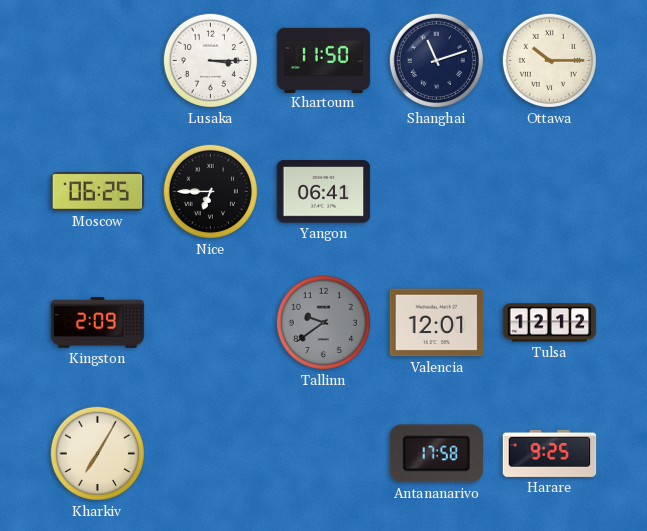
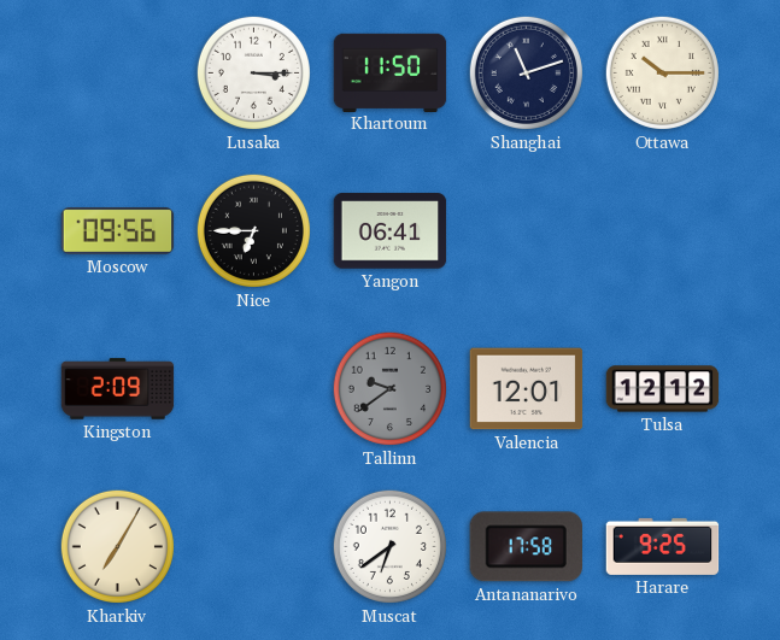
Moscow: 06:25 -> 09:56 (118, 231)
Muscat: none -> 6:39 (389, 546)
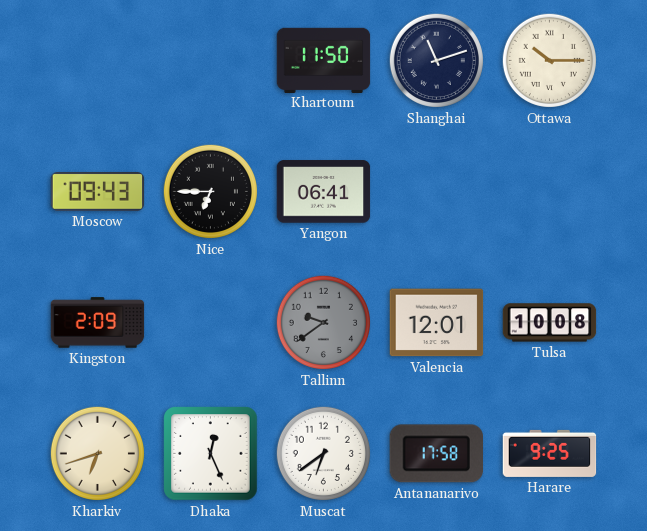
Lusaka: 3:15 -> none (253, 72)
Moscow: 09:56 -> 09:43 (98, 192)
Tulsa: 12:12 -> 10:08 (550, 323)
Kharkiv: 7:05 -> 6:42 (97, 453)
Dhaka: none -> 12:26 (211, 454)
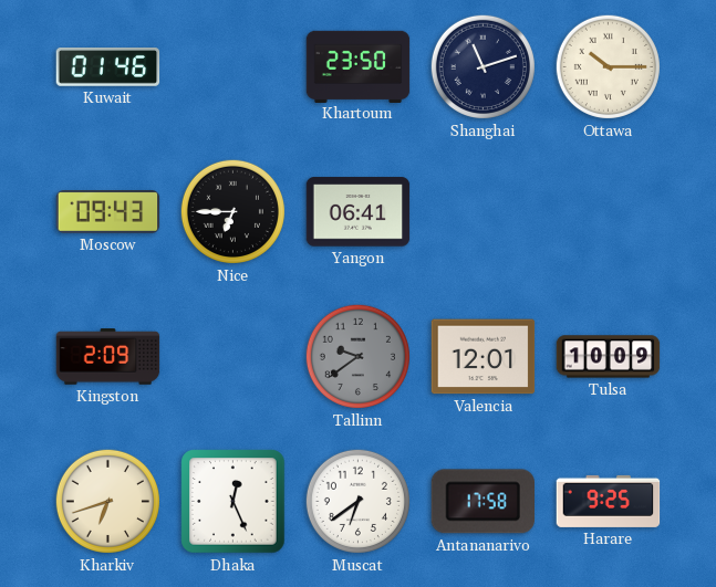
Kuwait: none -> 01:46 (108, 67)
Khartoum: 11:50 -> 23:50 (359, 66)
Tulsa: 10:08 -> 10:09 (609, 357)
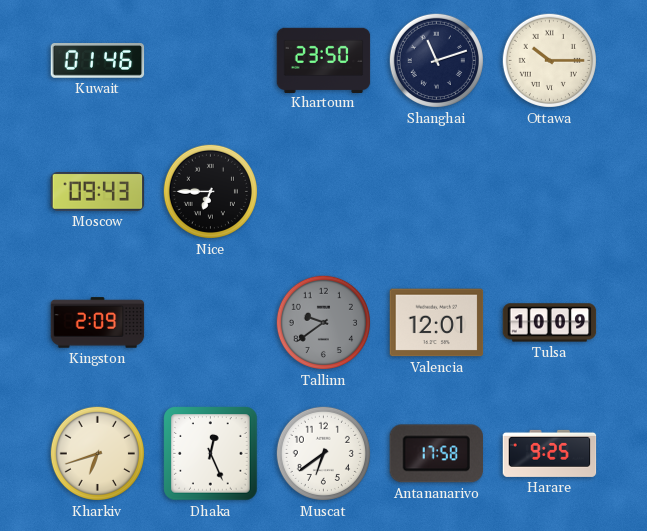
Yangon: 06:41 -> none (359, 212)
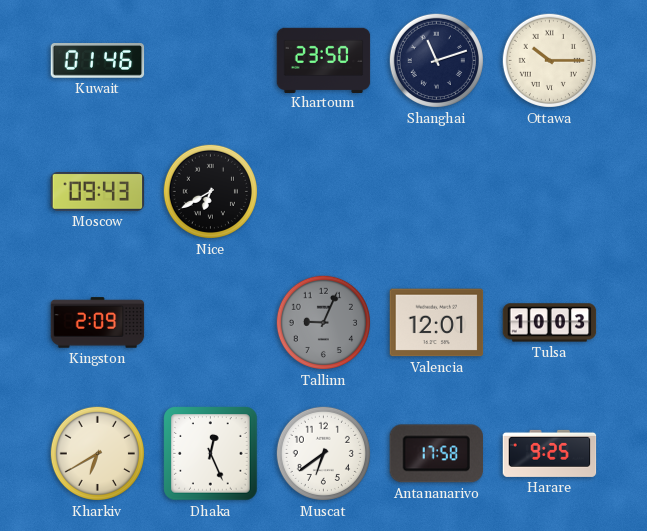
Nice: 6:45 -> 6:40 (210, 191)
Tallinn: 9:39 -> 9:04 (323, 322)
Tulsa: 10:09 -> 10:03 (550, 323)
Kharkiv: 6:42 -> 6:40 (97, 453)
